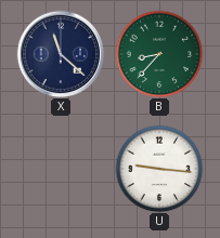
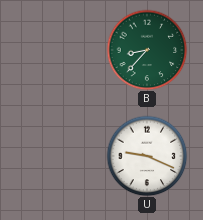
X: 11:22 -> none (61, 54)
U: 9:16 -> 9:19 (147, 156)
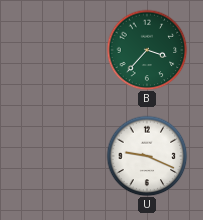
B: 8:37 -> 3:37 (147, 50)
